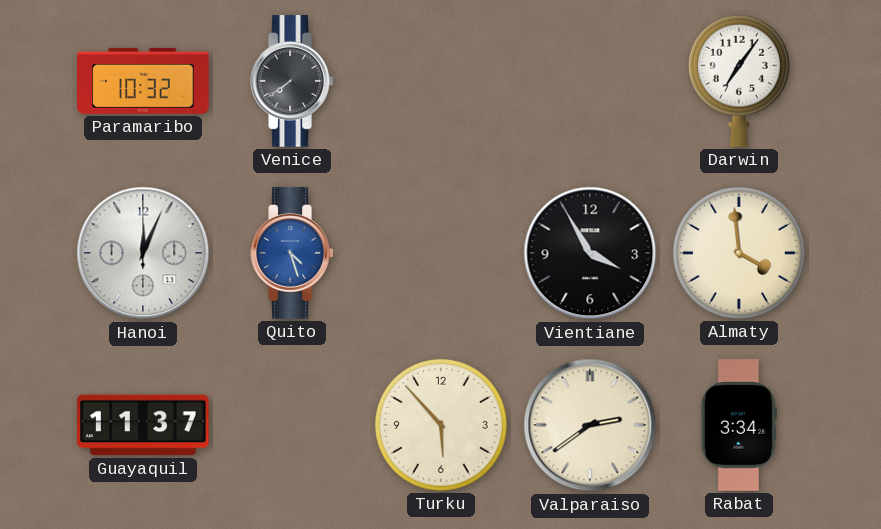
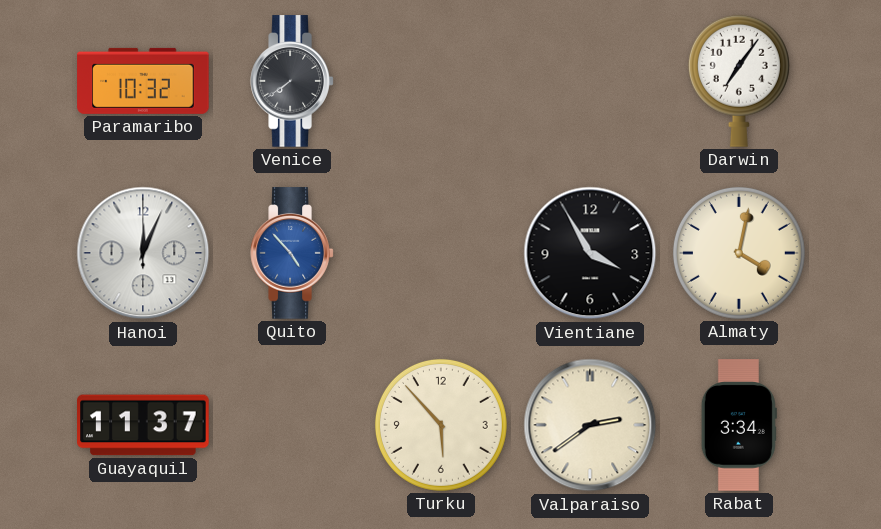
Quito: 4:27 -> 4:53 (292, 253)
Almaty: 3:59 -> 4:02 (739, 253)
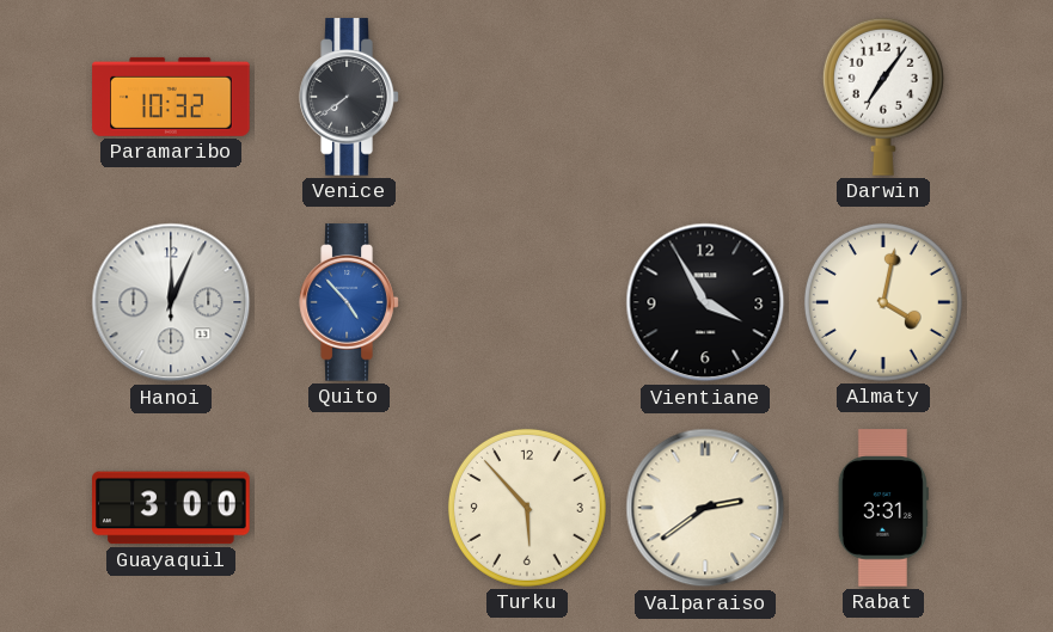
Guayaquil: 11:37 -> 3:00 (171, 508)
Rabat: 3:34 -> 3:31 (883, 508)
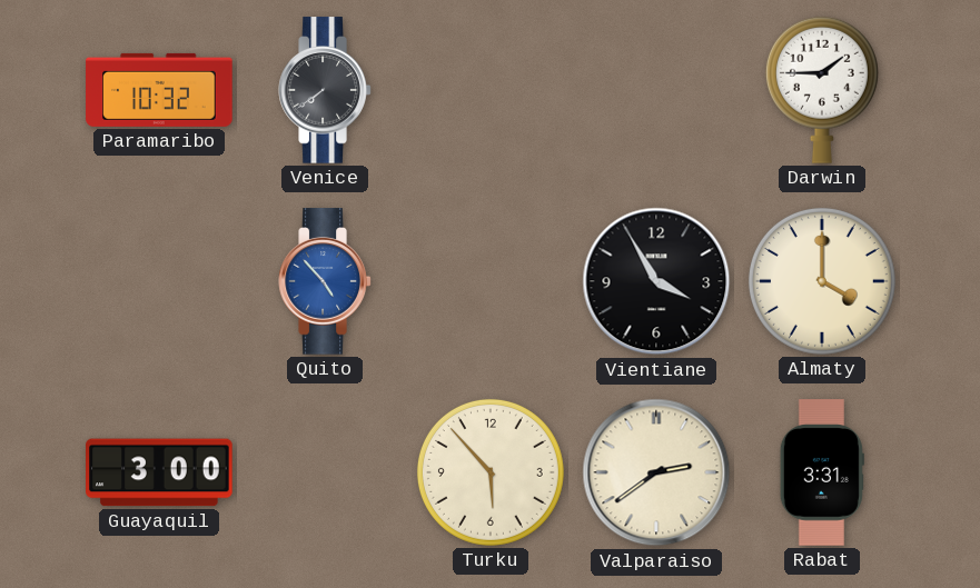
Darwin: 7:06 -> 1:45 (822, 90)
Hanoi: 12:04 -> none (171, 302)
Almaty: 4:02 -> 4:00 (822, 281)
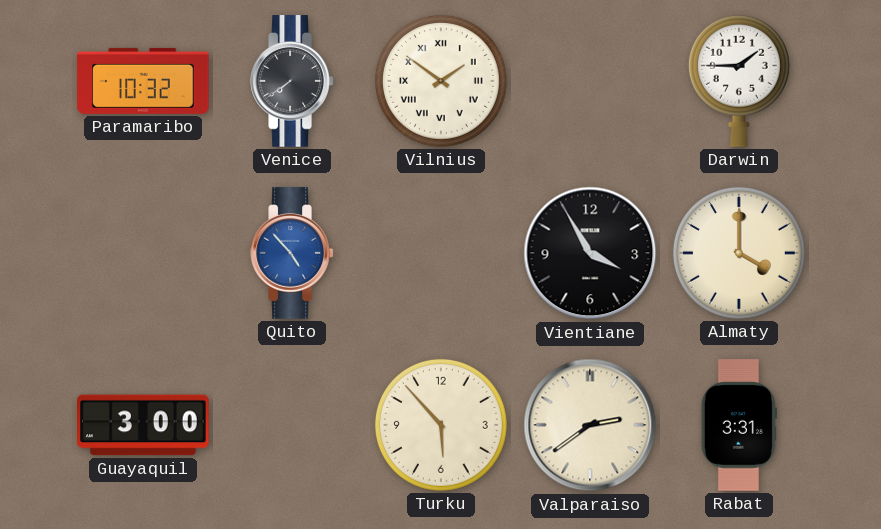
Vilnius: none -> 1:51 (441, 81)
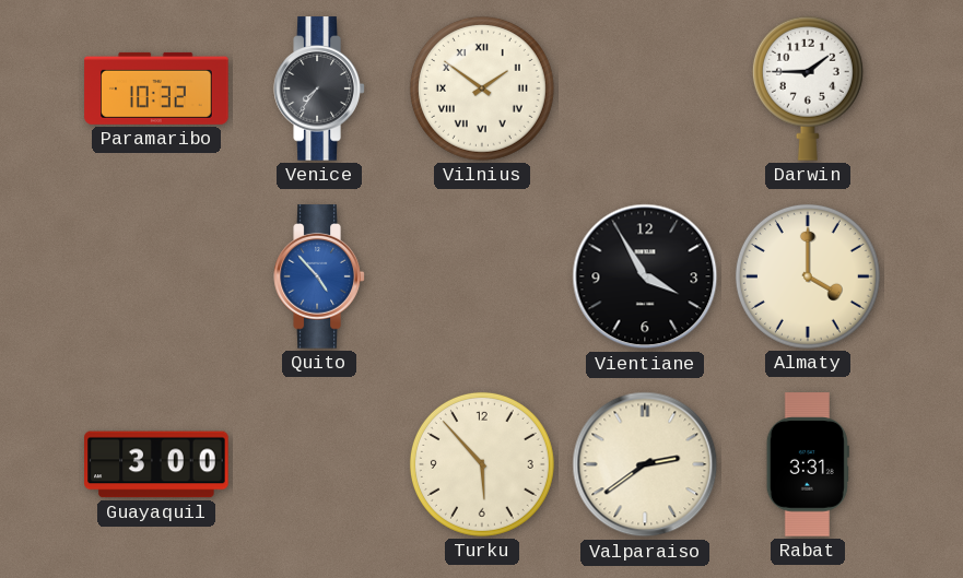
Venice: 7:39 -> 7:36 (319, 89)
